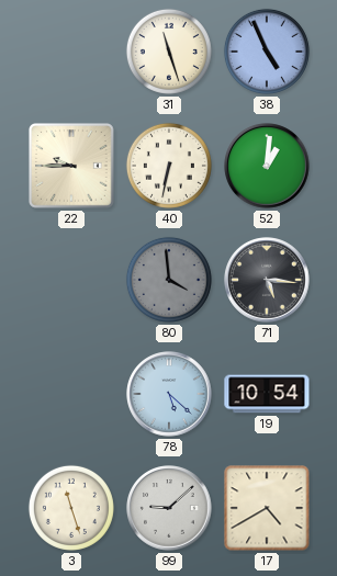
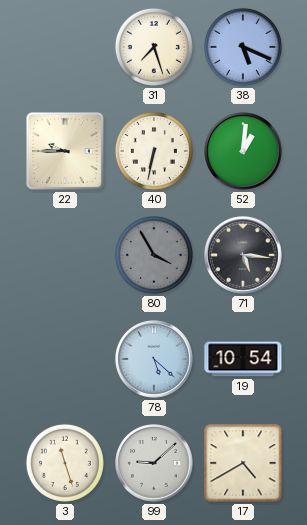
31: 11:27 -> 7:27 (154, 47)
38: 4:56 -> 5:19 (243, 47)
80: 3:59 -> 3:55 (154, 255)
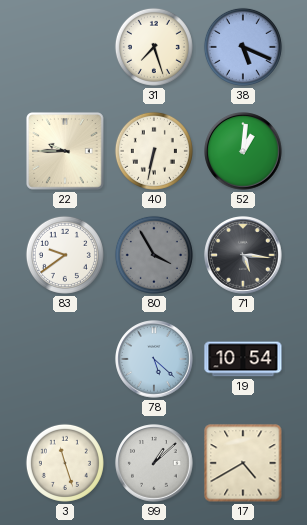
83: none -> 9:39 (65, 255)
99: 9:08 -> 1:08 (154, 463)
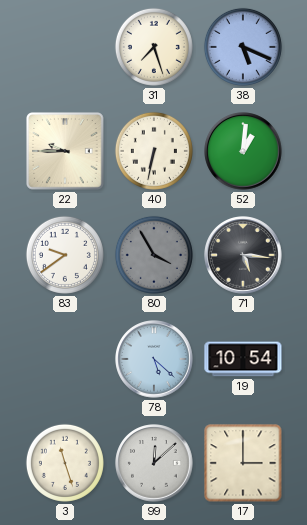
99: 1:08 -> 12:08 (154, 463)
17: 4:40 -> 3:00 (243, 463)
